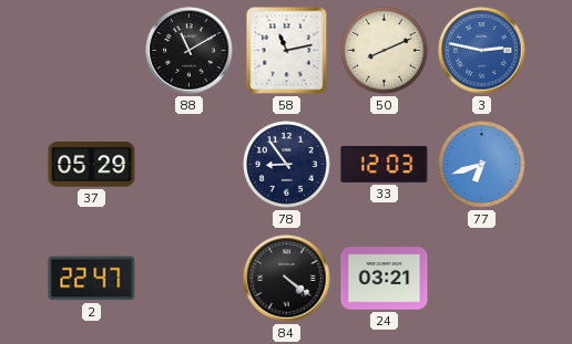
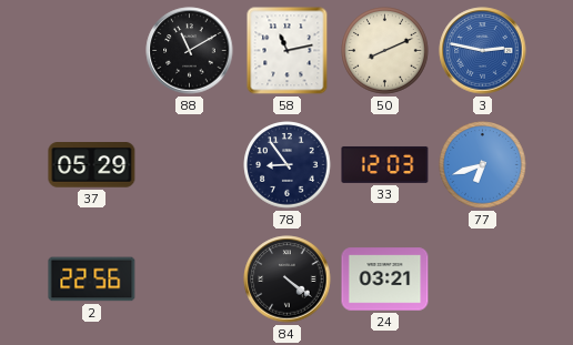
2: 22:47 -> 22:56 (92, 280)
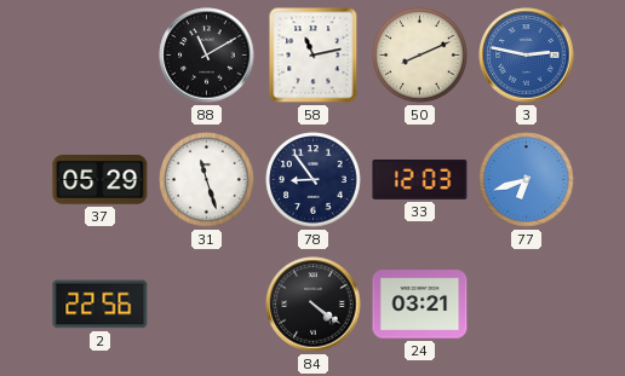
31: none -> 11:27 (207, 180)
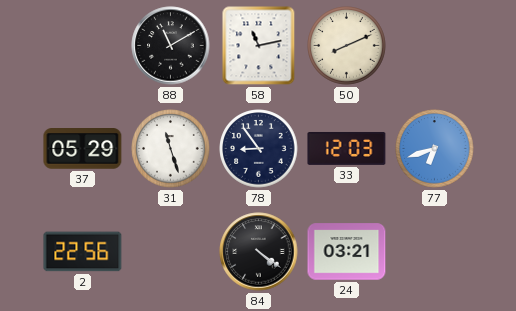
3: 2:47 -> none (527, 56)
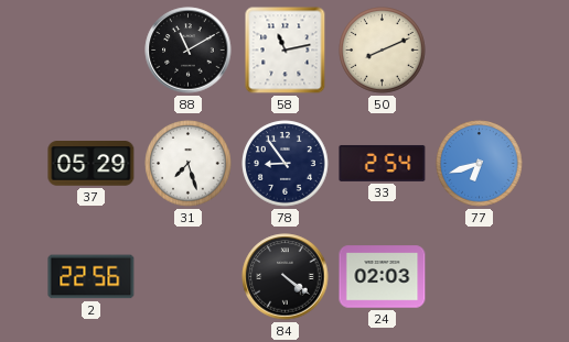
31: 11:27 -> 7:27 (189, 164)
33: 12:03 -> 2:54 (383, 163)
24: 03:21 -> 02:03 (383, 277)
